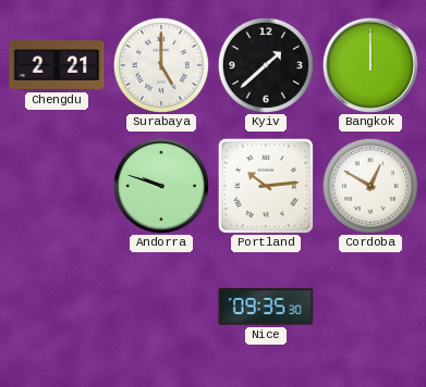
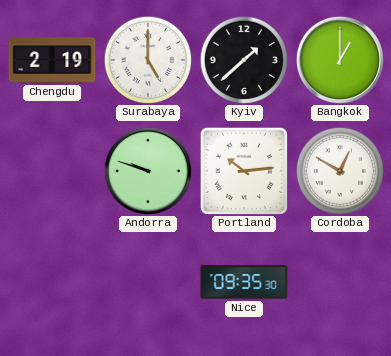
Chengdu: 2:21 -> 2:19 (52, 60)
Bangkok: 12:00 -> 1:00 (340, 60)
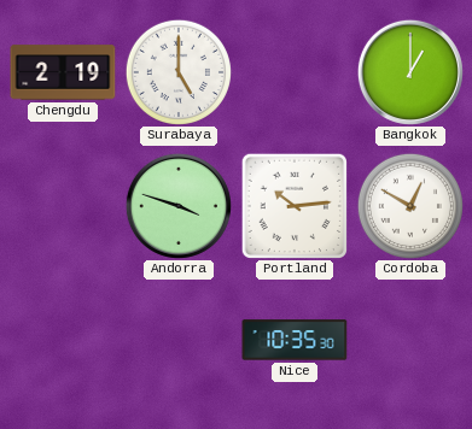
Kyiv: 1:38 -> none (244, 60)
Andorra: 9:48 -> 3:48 (179, 206)
Nice: 09:35 -> 10:35 (295, 340)
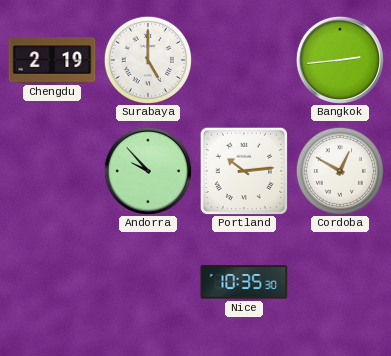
Bangkok: 1:00 -> 2:44 (340, 60)
Andorra: 3:48 -> 9:53 (148, 171)
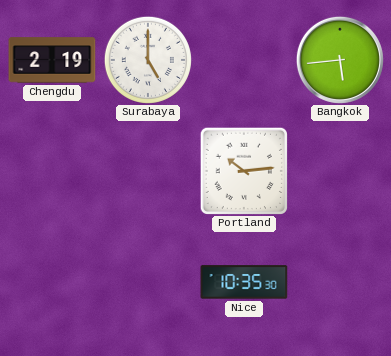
Bangkok: 2:44 -> 5:44 (340, 60)
Andorra: 9:53 -> none (148, 171)
Cordoba: 12:50 -> none (340, 171)
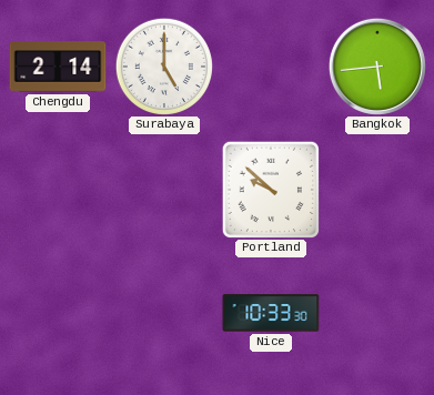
Chengdu: 2:19 -> 2:14 (58, 67)
Portland: 10:14 -> 9:52 (271, 190)
Nice: 10:35 -> 10:33 (271, 313)
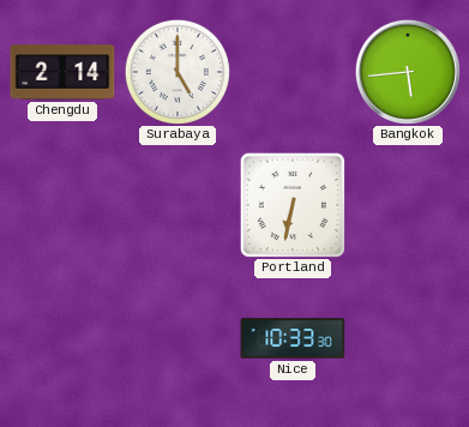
Portland: 9:52 -> 6:32 (293, 205)
